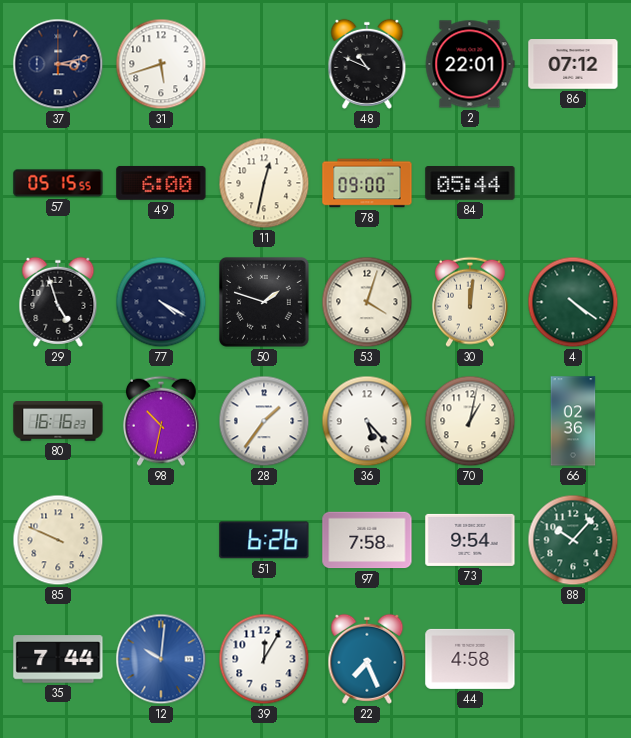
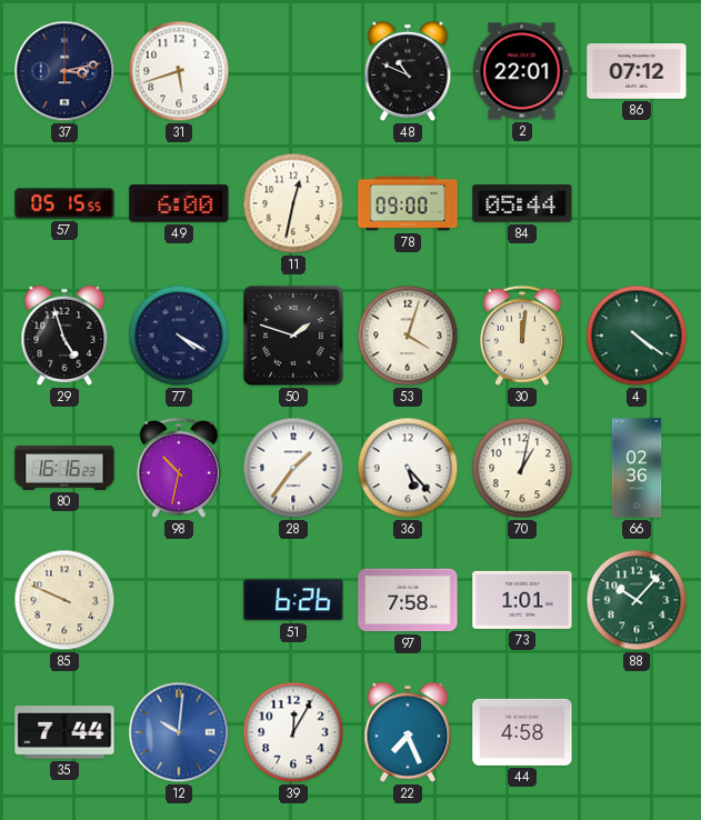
73: 9:54 -> 1:01 (522, 600)
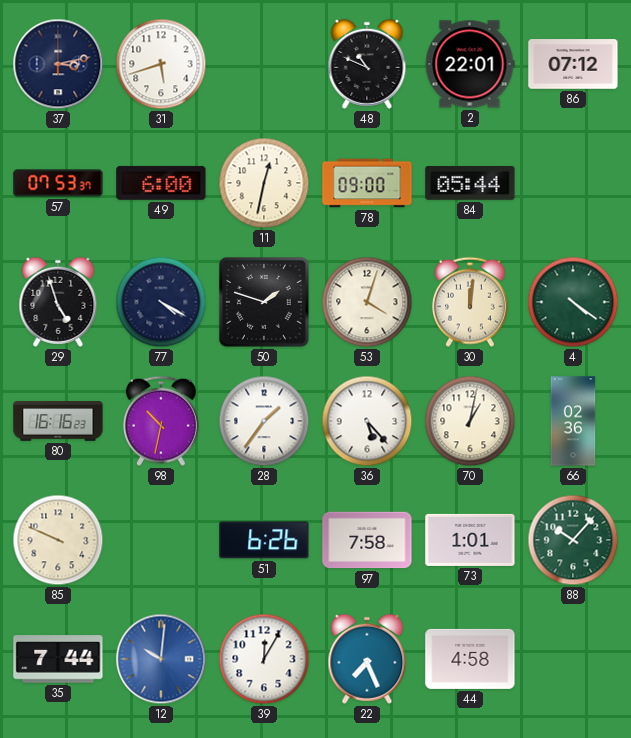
57: 05:15 -> 07:53 (58, 183)
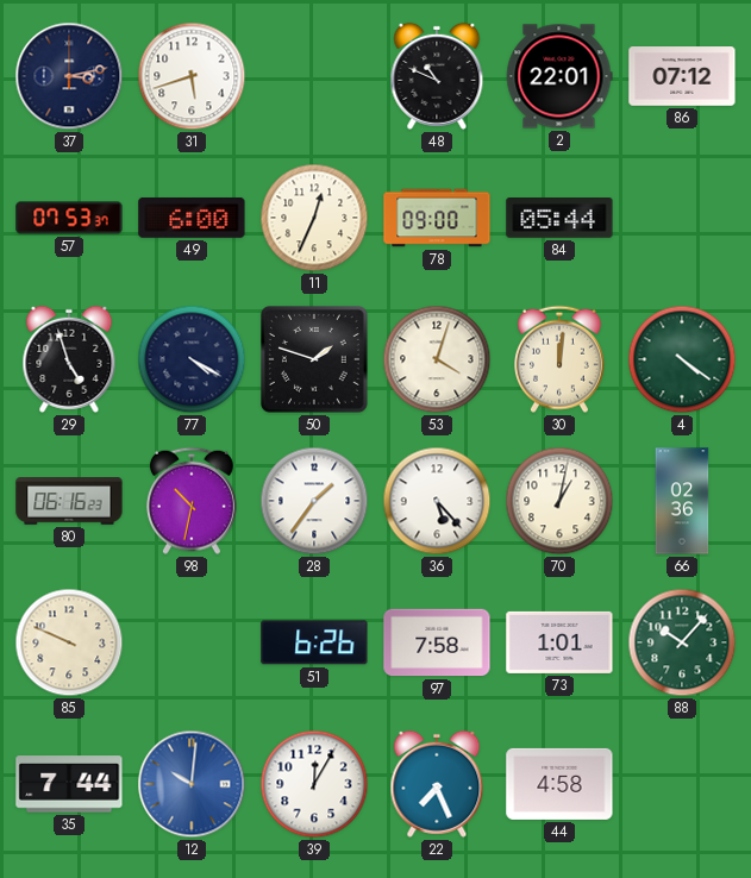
11: 12:32 -> 12:34 (314, 218)
80: 16:16 -> 06:16 (69, 501)
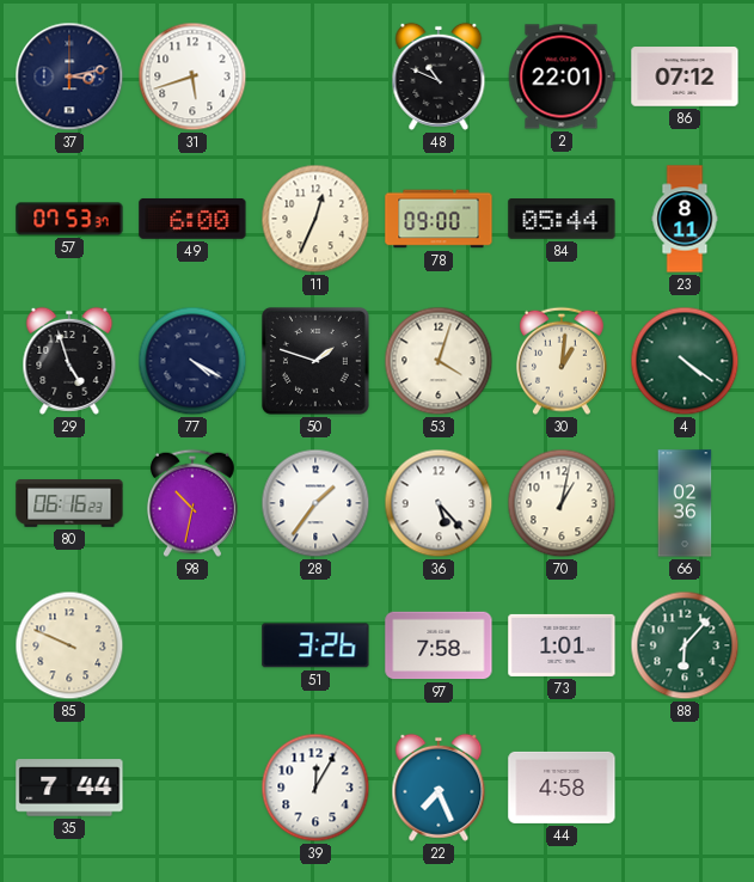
23: none -> 8:11 (685, 219)
30: 12:01 -> 1:01 (562, 361)
51: 6:26 -> 3:26 (315, 645)
88: 10:07 -> 6:07 (685, 645)
12: 10:01 -> none (192, 784)
